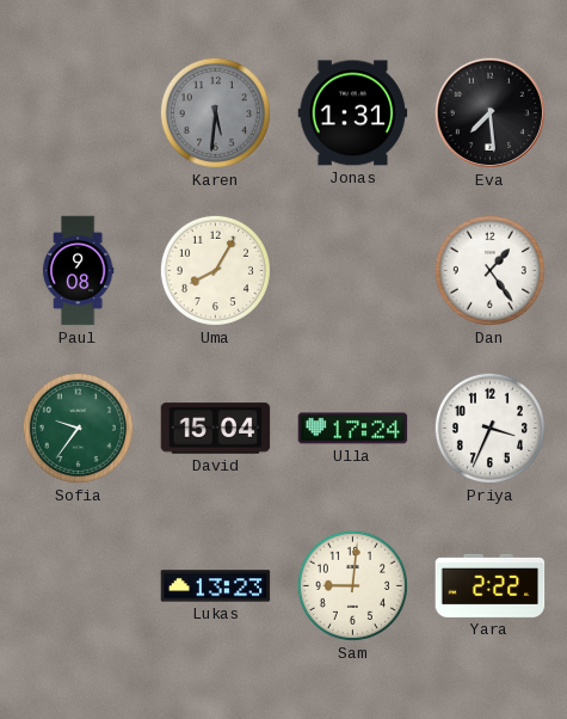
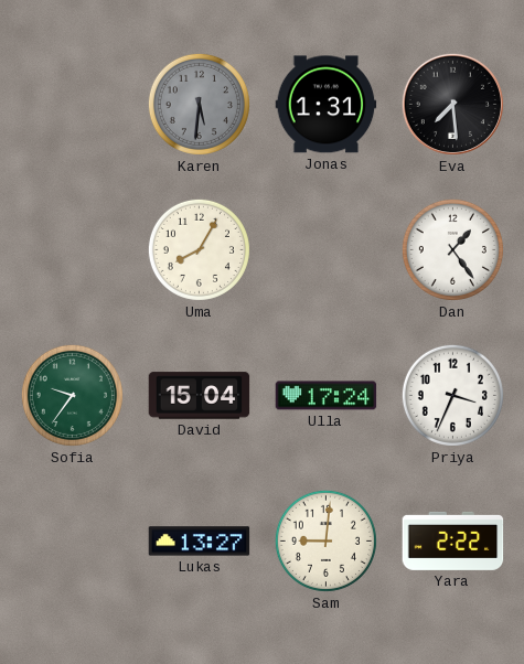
Paul: 9:08 -> none (78, 271)
Lukas: 13:23 -> 13:27 (200, 542)
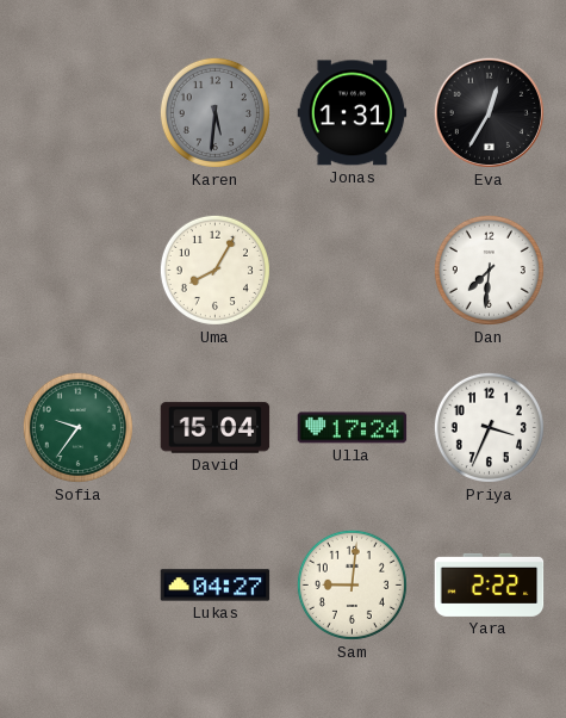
Eva: 7:29 -> 12:35 (489, 112)
Dan: 1:24 -> 7:31 (489, 270)
Lukas: 13:27 -> 04:27 (216, 586)
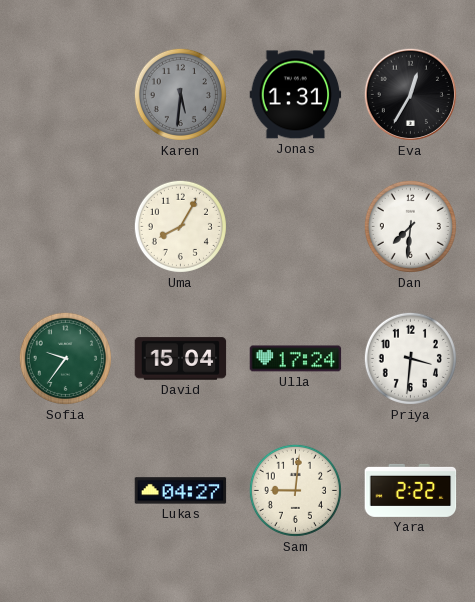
Priya: 3:34 -> 3:31 (410, 358)
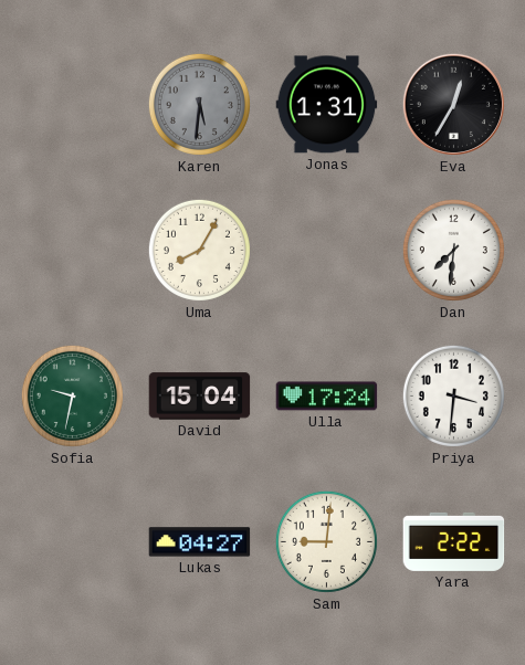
Sofia: 9:36 -> 9:32 (72, 395)
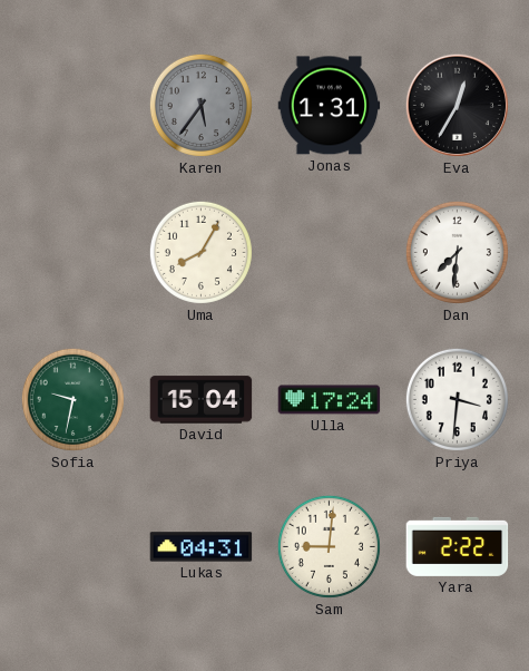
Karen: 5:31 -> 5:36 (200, 105)
Lukas: 04:27 -> 04:31 (202, 547)
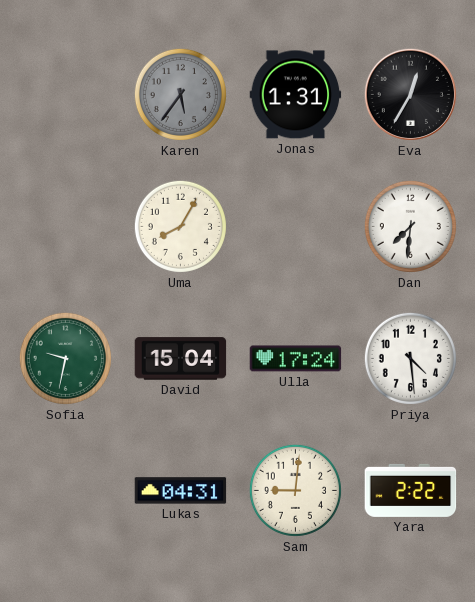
Priya: 3:31 -> 4:29 (410, 358)
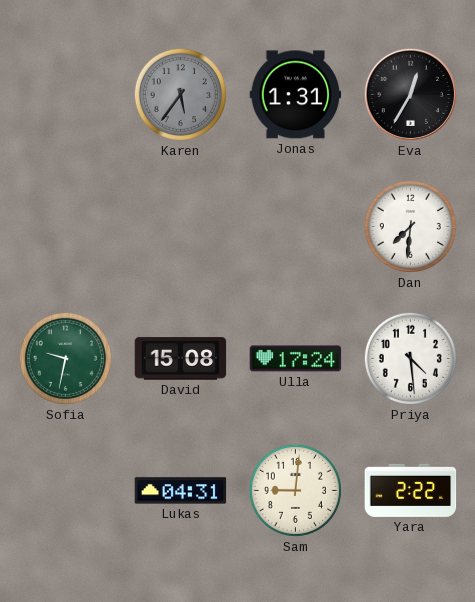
Uma: 8:05 -> none (180, 226)
David: 15:04 -> 15:08 (181, 359)
